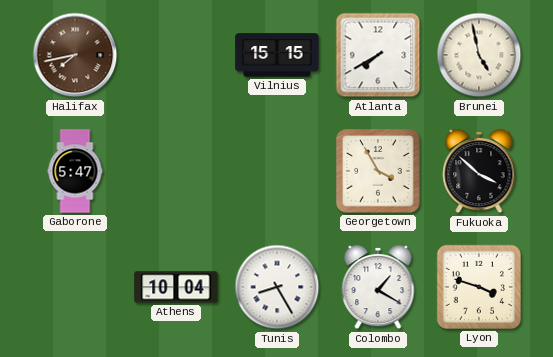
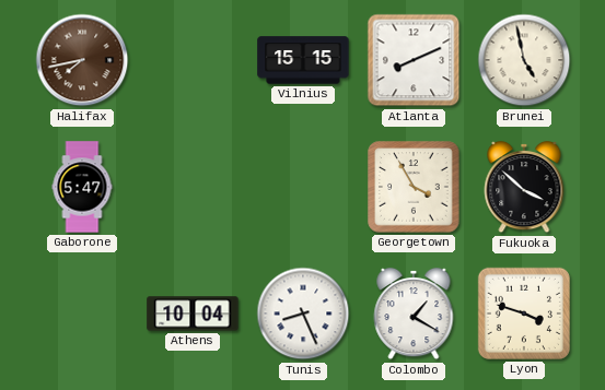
Atlanta: 7:40 -> 8:11 (414, 60)
Tunis: 8:25 -> 8:26 (303, 314)
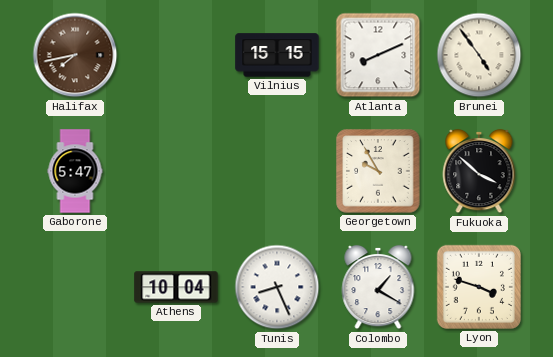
Brunei: 4:58 -> 4:54 (479, 55)
Georgetown: 3:55 -> 9:55 (378, 171)
